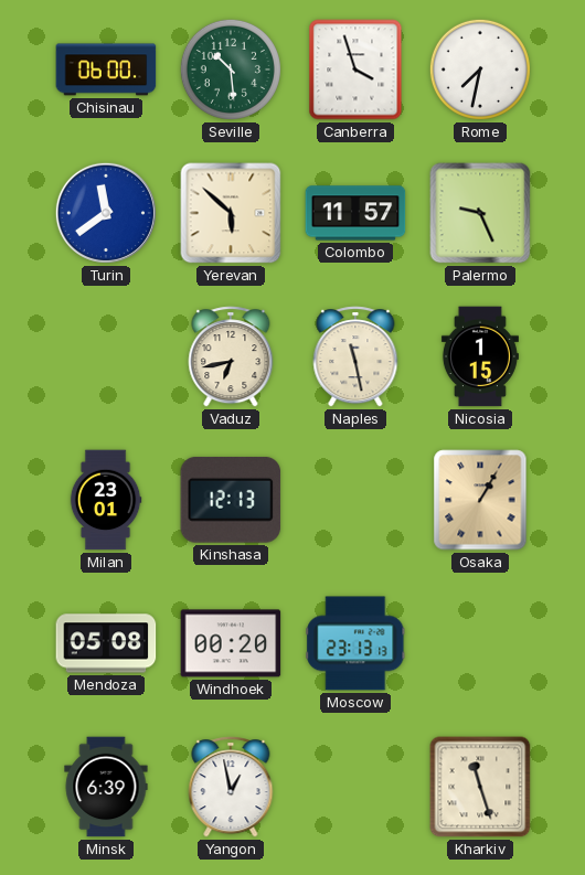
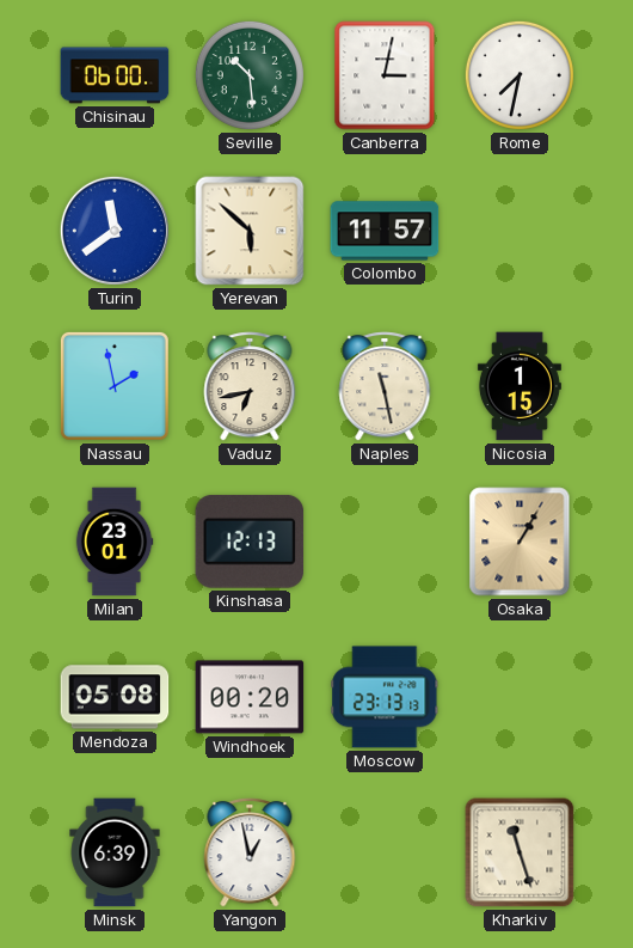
Canberra: 3:57 -> 3:02 (385, 75)
Palermo: 9:26 -> none (480, 213)
Nassau: none -> 1:58 (115, 386)
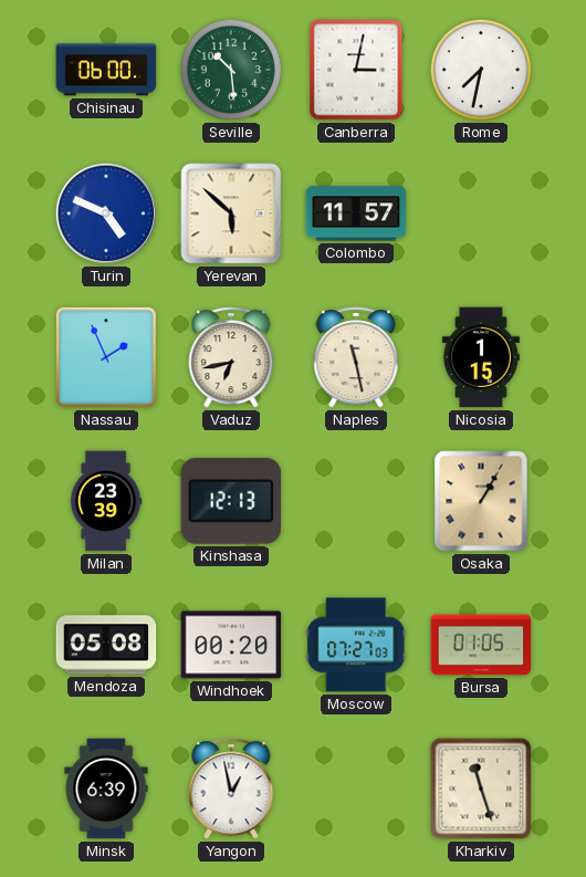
Turin: 11:39 -> 4:49 (106, 213)
Nassau: 1:58 -> 1:56 (106, 357)
Milan: 23:01 -> 23:39 (106, 501)
Moscow: 23:13 -> 07:27 (356, 645)
Bursa: none -> 01:05 (481, 645)
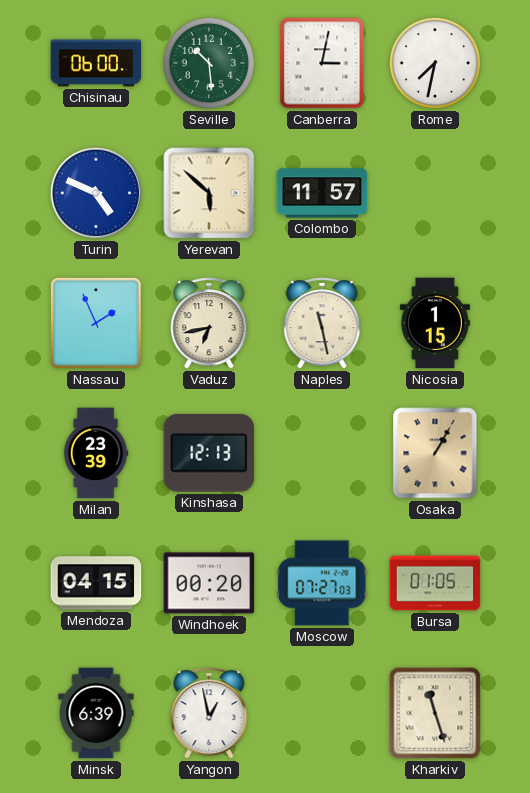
Mendoza: 05:08 -> 04:15 (96, 583)
